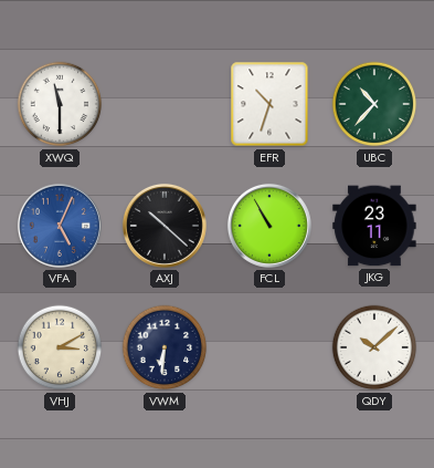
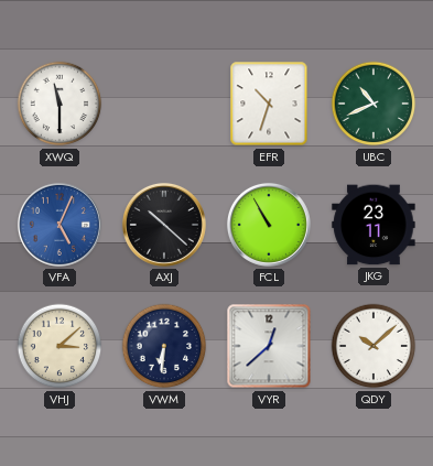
UBC: 10:37 -> 10:41 (374, 104)
VHJ: 3:10 -> 3:08 (59, 346)
VYR: none -> 12:38 (269, 346)
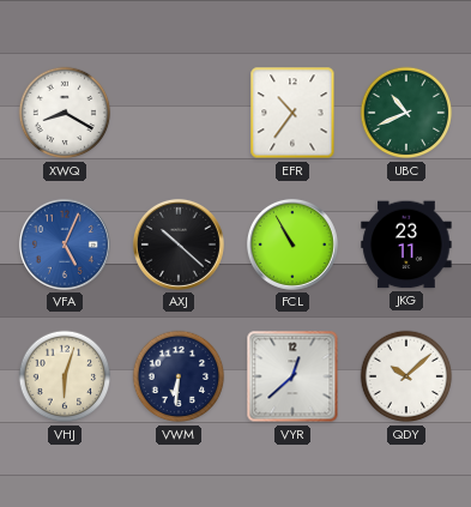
XWQ: 11:30 -> 8:20 (65, 113)
EFR: 10:33 -> 10:36 (292, 113)
VHJ: 3:08 -> 6:03 (65, 376)
